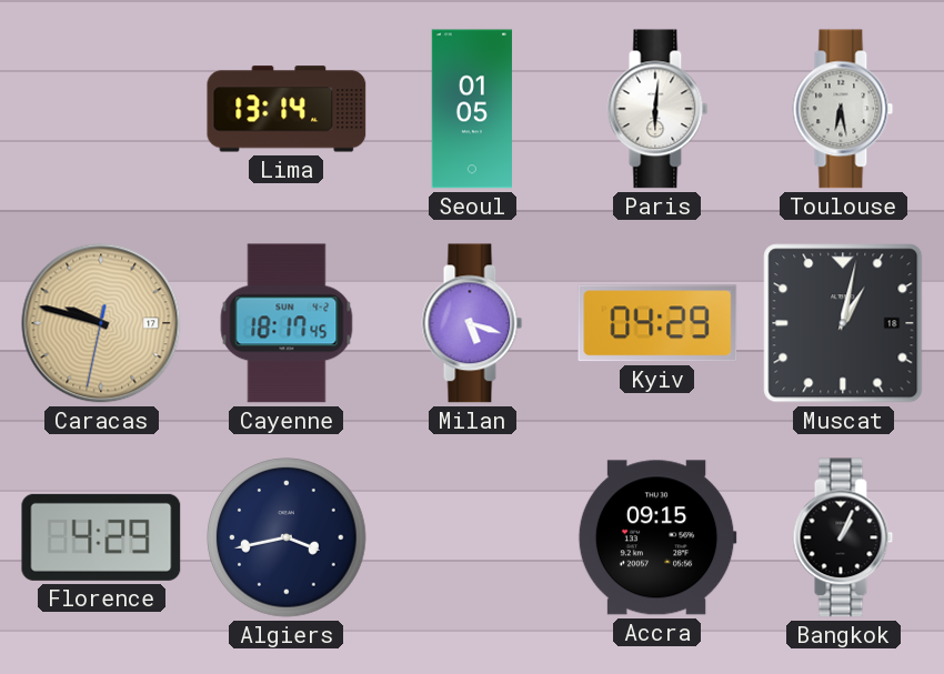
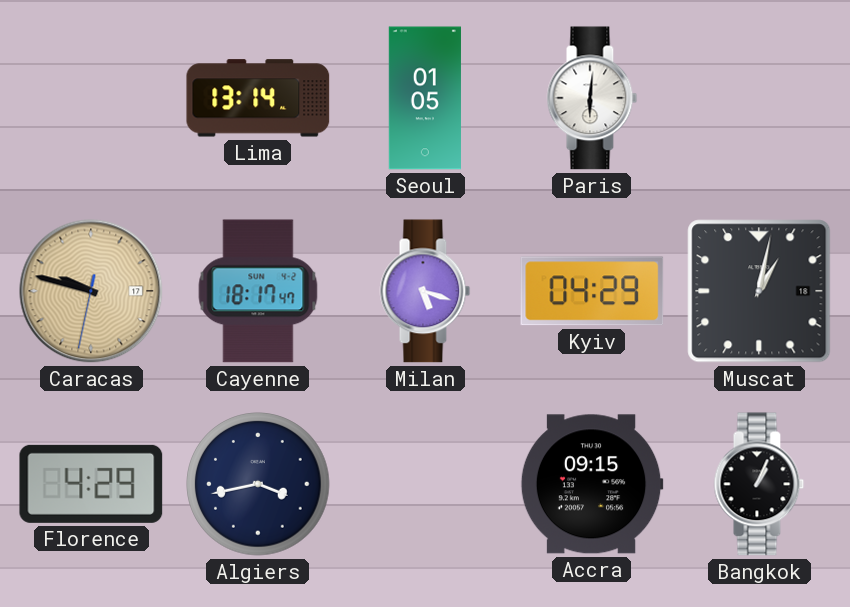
Toulouse: 6:28 -> none (843, 109)
Cayenne: 18:17:45 -> 18:17:47 (258, 291)
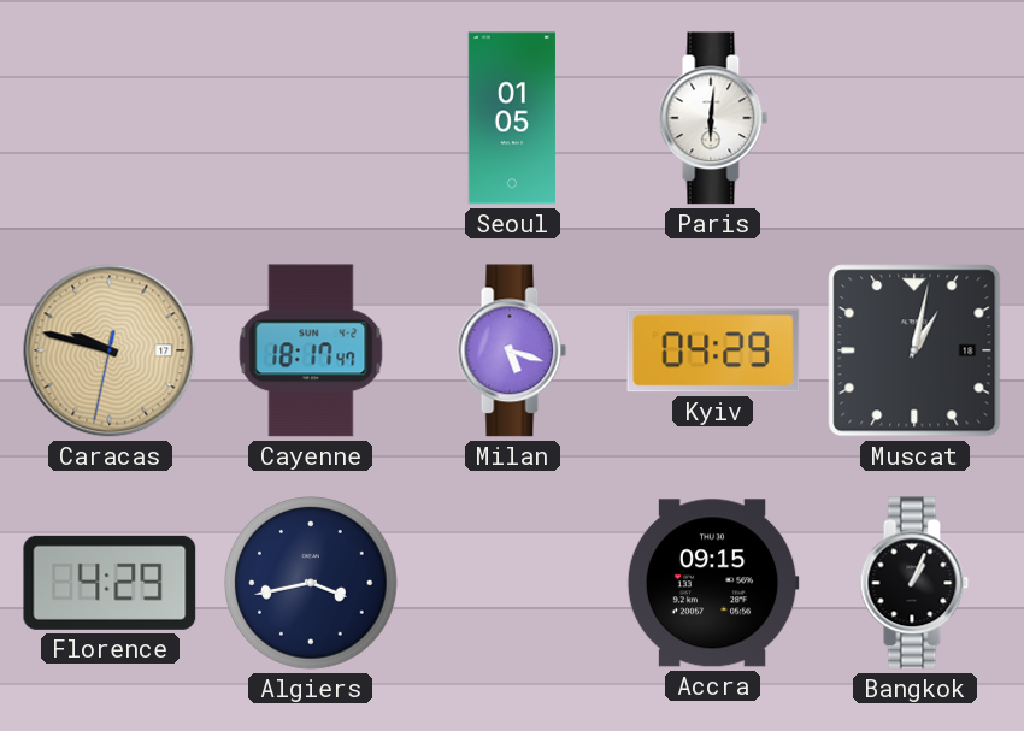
Lima: 13:14 -> none (258, 98)
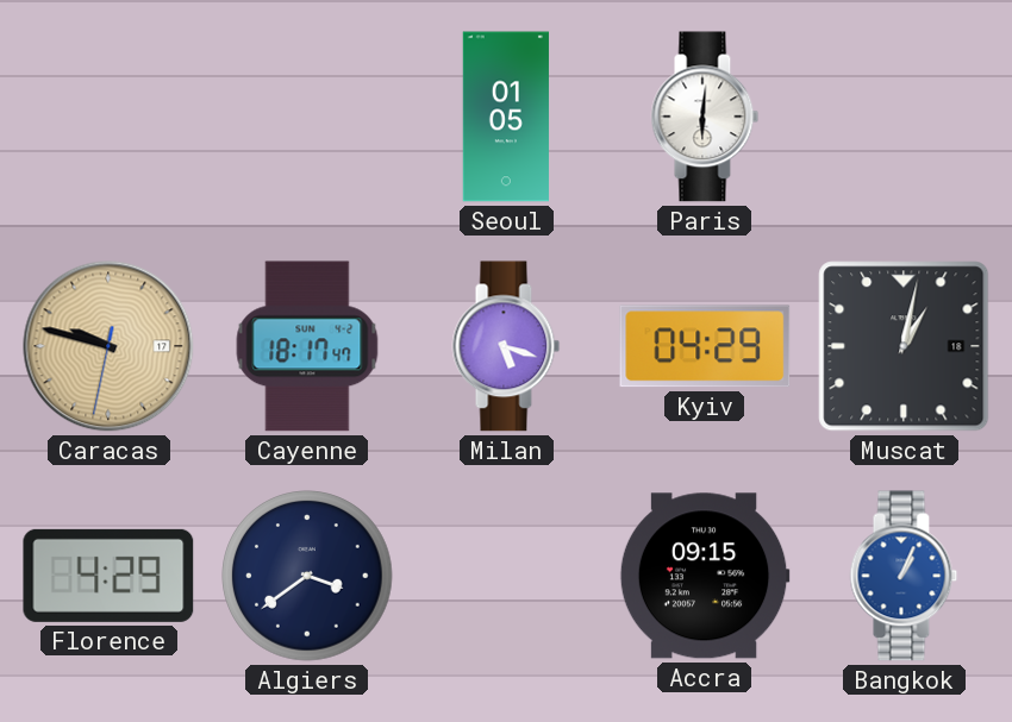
Algiers: 3:43 -> 3:39 (307, 576)
Bangkok dial: black -> blue (904, 576)
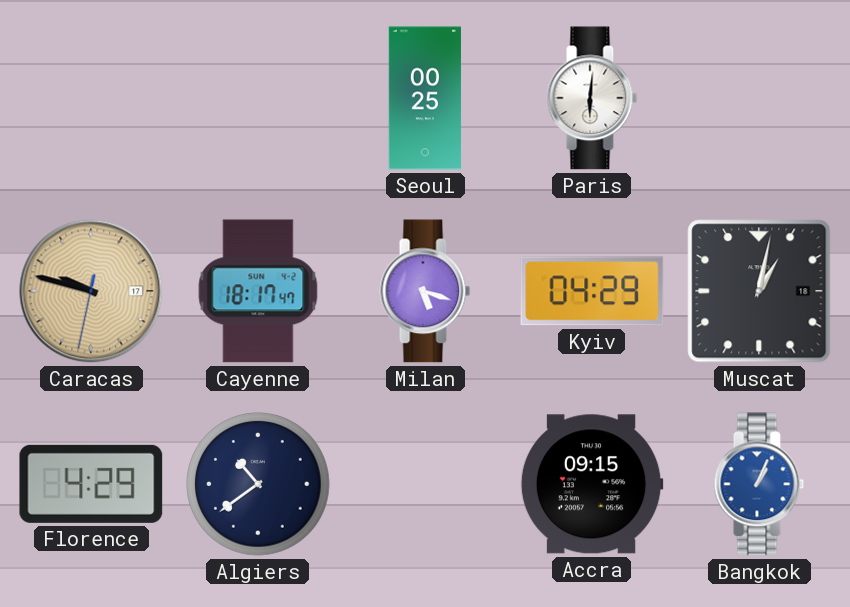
Seoul: 01:05 -> 00:25 (425, 98)
Algiers: 3:39 -> 10:39 (258, 484)
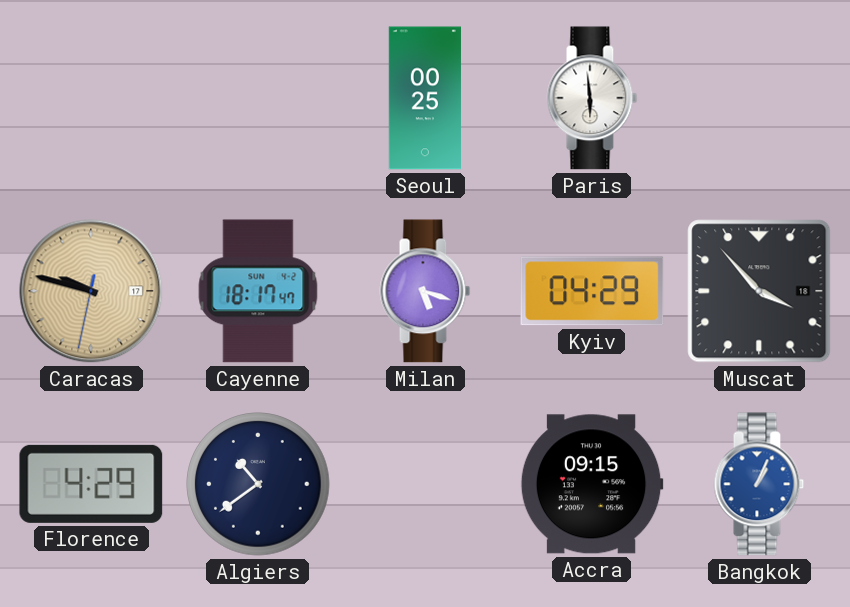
Paris: 6:01 -> 5:59 (592, 98)
Muscat: 1:02 -> 3:53 (759, 291)
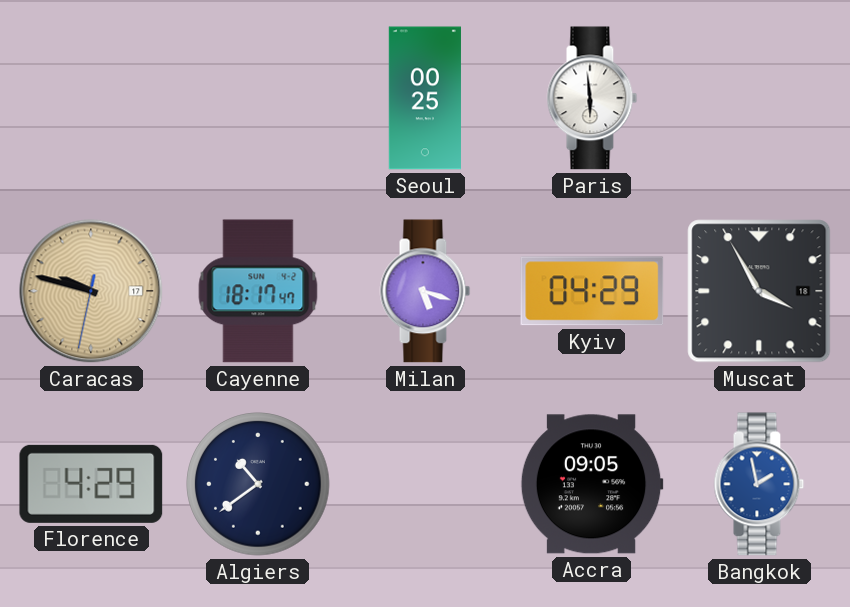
Muscat: 3:53 -> 3:55 (759, 291)
Accra: 09:15 -> 09:05 (592, 484)
Bangkok: 1:04 -> 1:58 (759, 484)
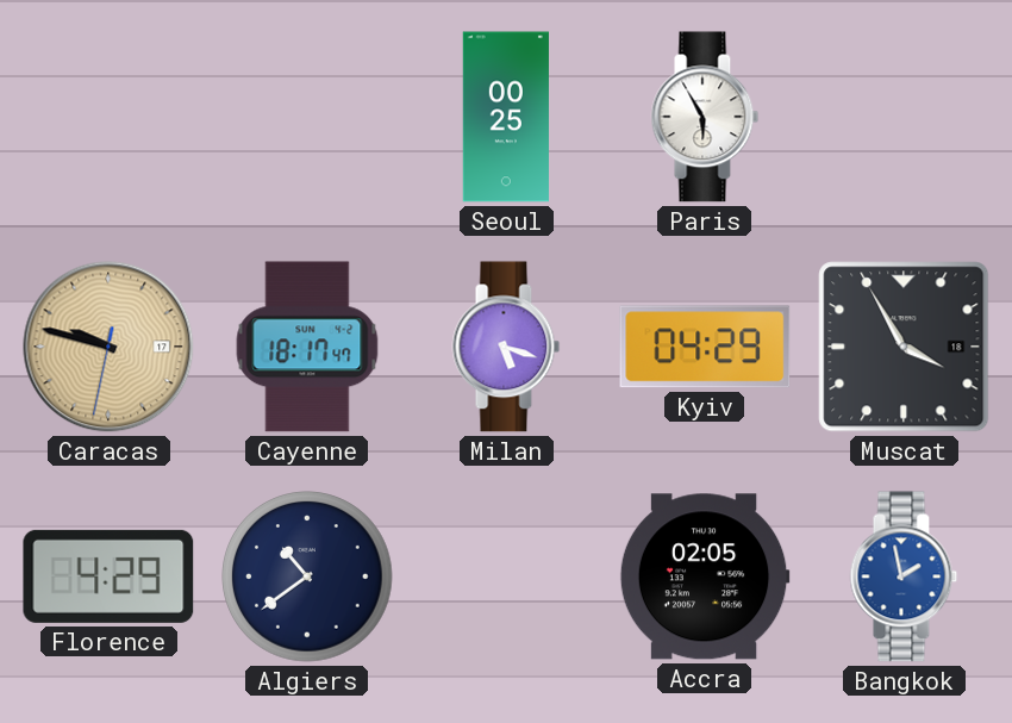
Paris: 5:59 -> 5:55 (705, 117)
Accra: 09:05 -> 02:05 (705, 576)
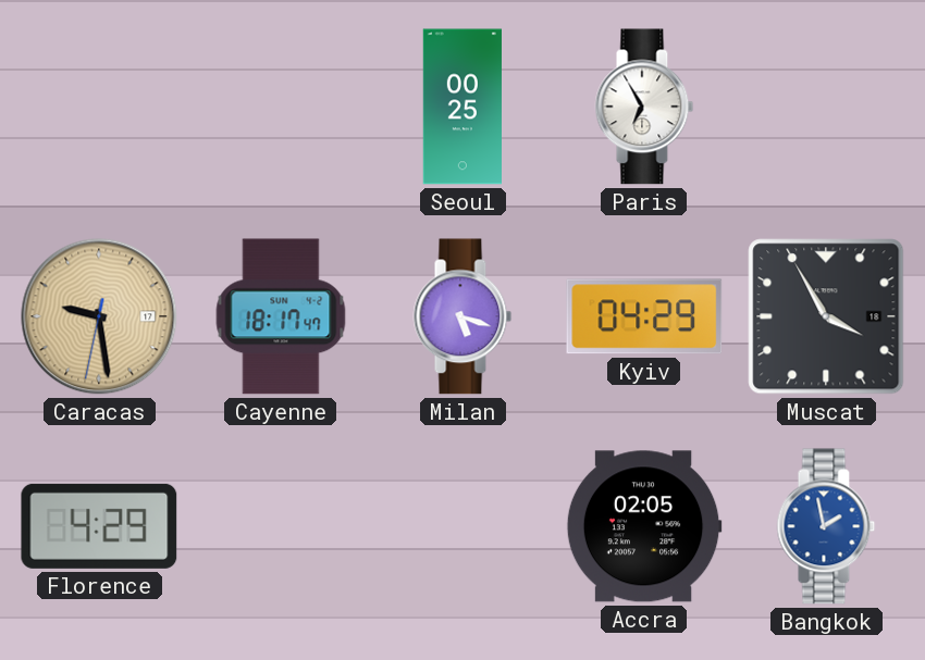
Paris: 5:55 -> 6:55 (644, 107)
Caracas: 9:47 -> 9:28 (99, 316)
Algiers: 10:39 -> none (307, 576)
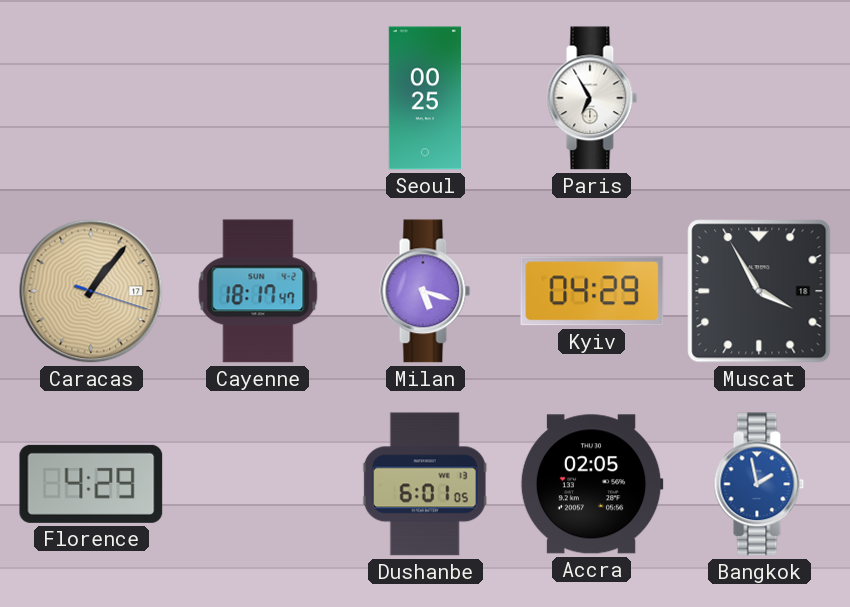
Caracas: 9:28 -> 1:06 (91, 291)
Dushanbe: none -> 6:01 (425, 484)
